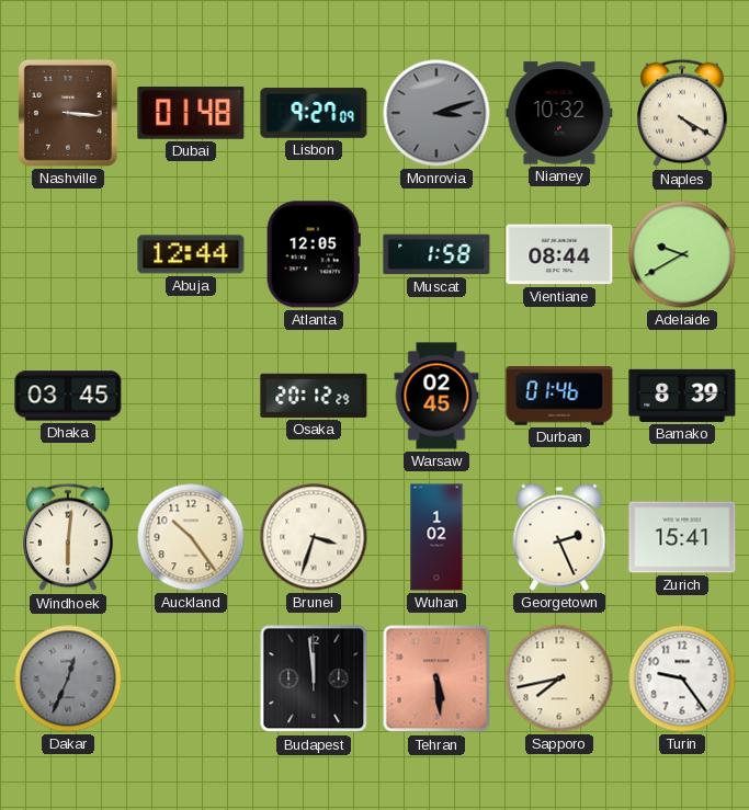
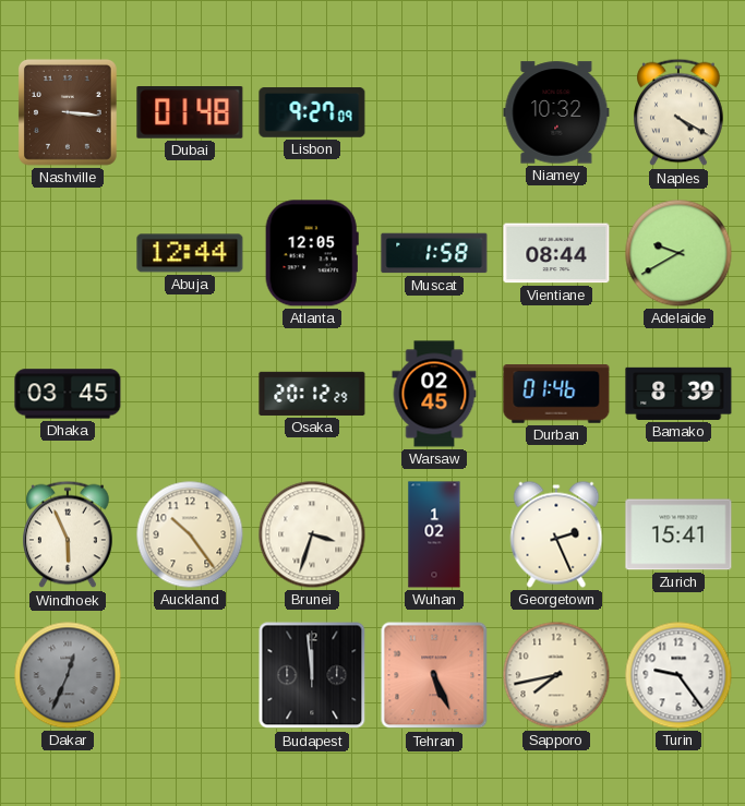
Monrovia: 3:12 -> none (436, 113)
Windhoek: 6:01 -> 5:56 (68, 534)
Tehran: 5:29 -> 5:26 (434, 675)
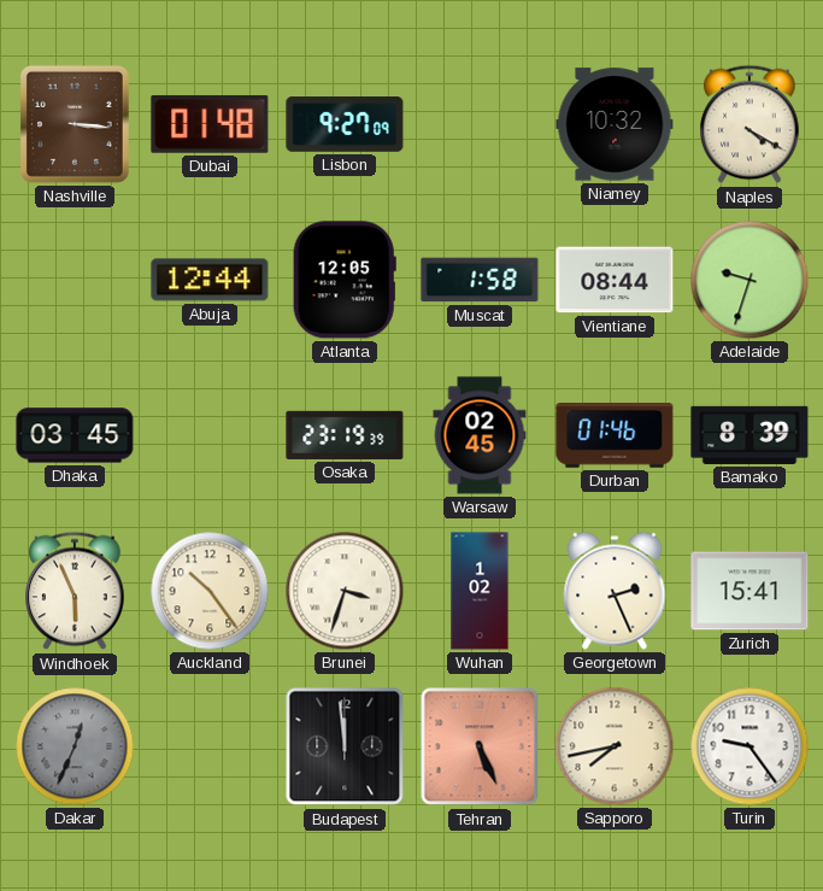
Adelaide: 9:40 -> 9:33 (749, 280)
Osaka: 20:12 -> 23:19 (345, 435)
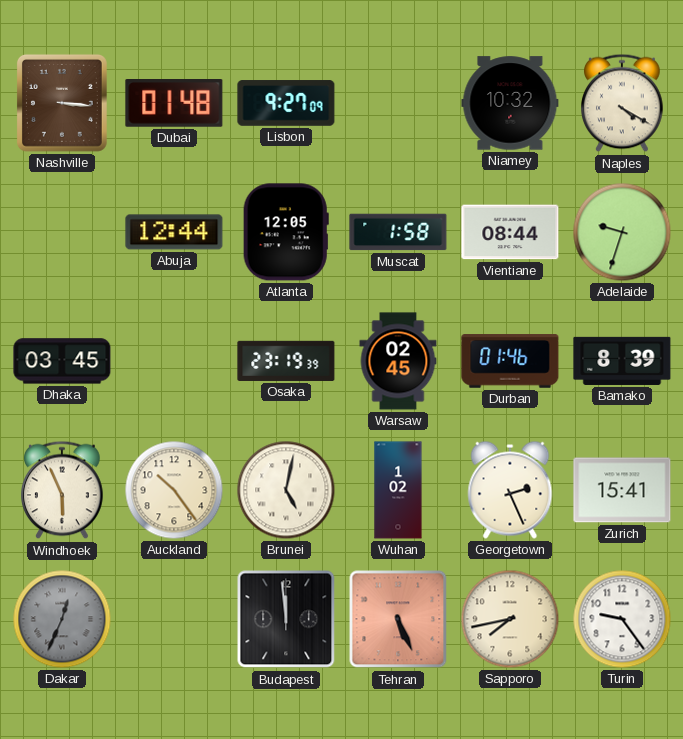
Brunei: 3:33 -> 5:02 (286, 490)
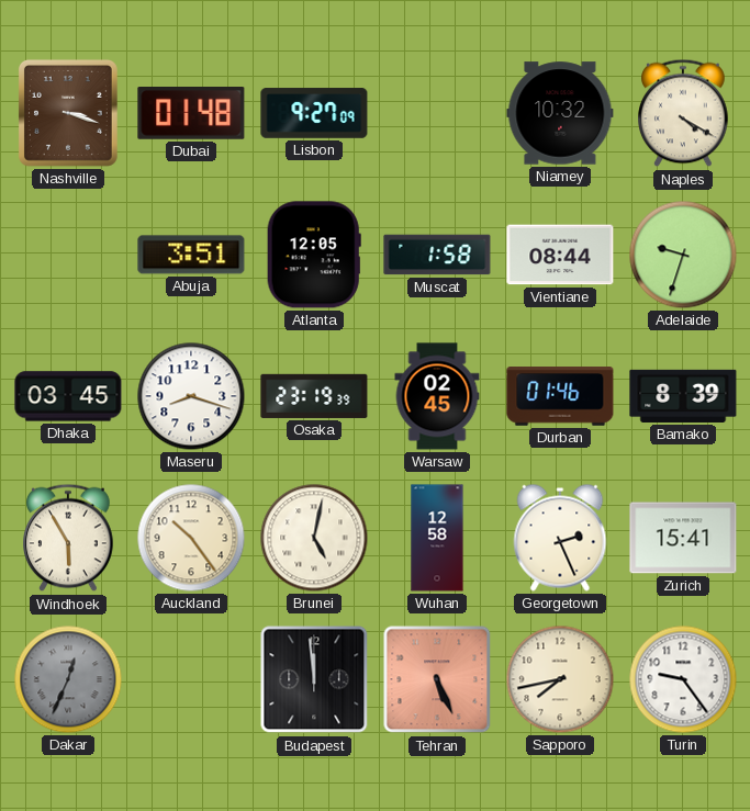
Nashville: 3:16 -> 3:18 (68, 113)
Abuja: 12:44 -> 3:51 (191, 255)
Maseru: none -> 8:18 (191, 396)
Windhoek: 5:56 -> 5:55 (68, 538)
Wuhan: 1:02 -> 12:58 (437, 538)
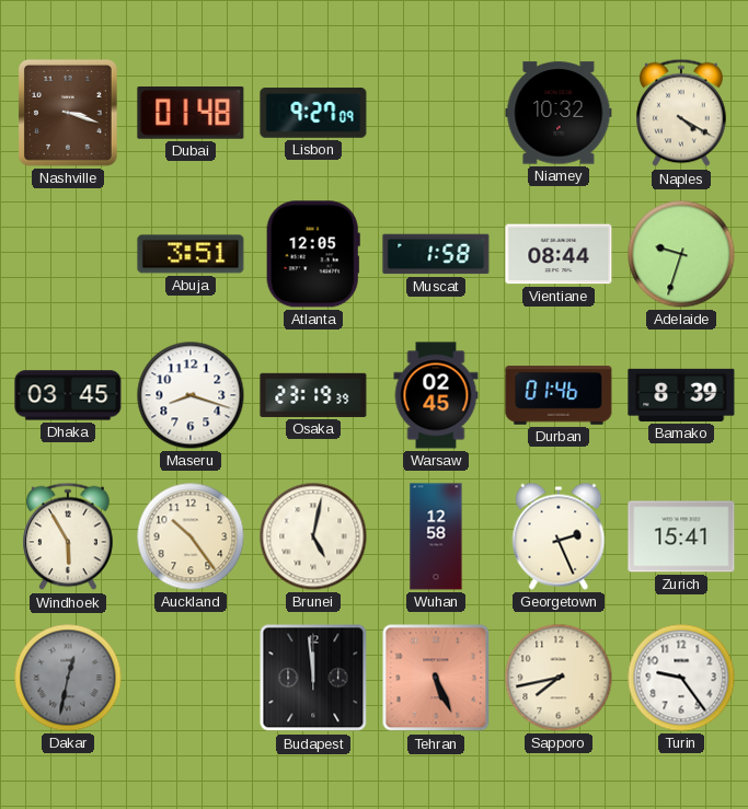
Dakar: 12:34 -> 12:32 (68, 678)
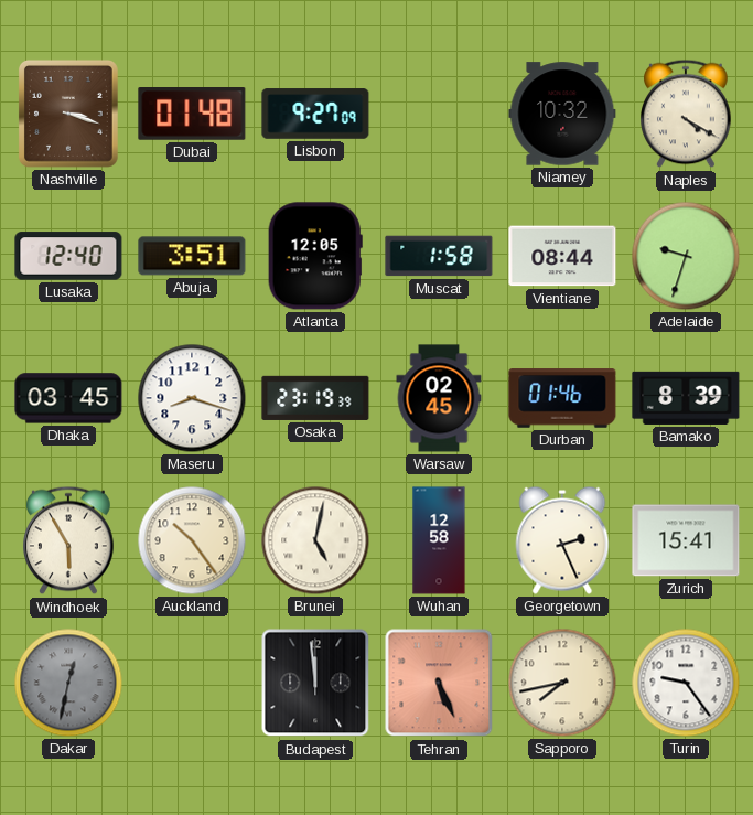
Lusaka: none -> 12:40 (68, 256)
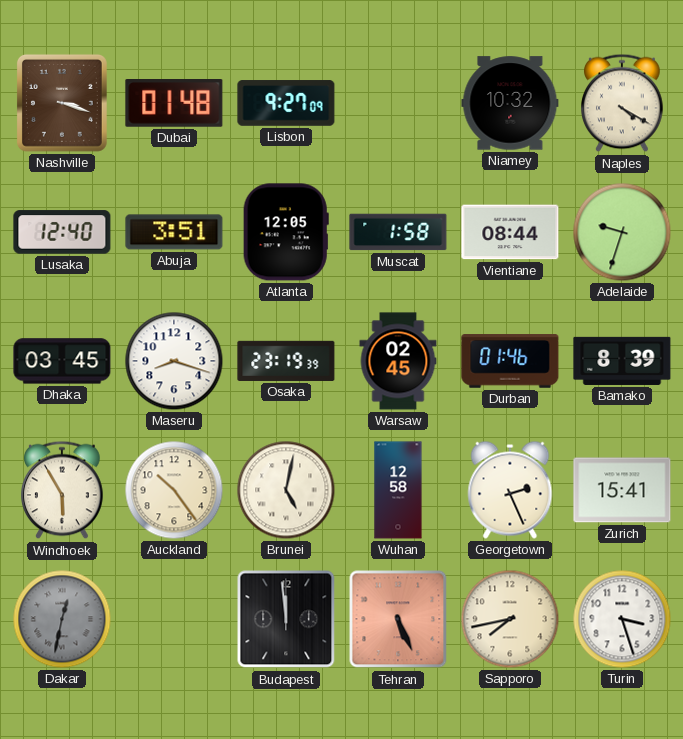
Turin: 9:24 -> 3:27 (622, 619)
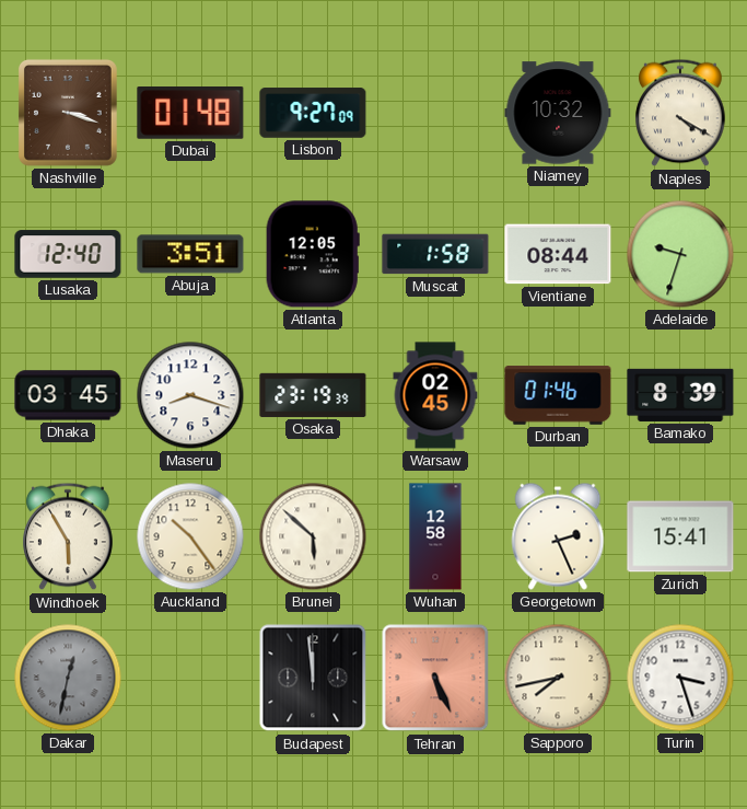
Brunei: 5:02 -> 5:52 (313, 536)
